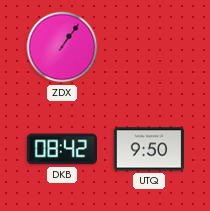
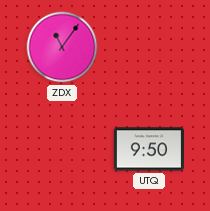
ZDX: 1:06 -> 11:06 (62, 47)
DKB: 08:42 -> none (62, 149)
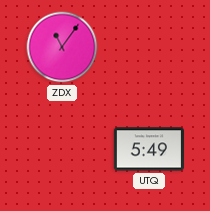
UTQ: 9:50 -> 5:49 (148, 149)
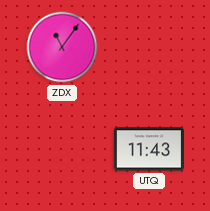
UTQ: 5:49 -> 11:43 (148, 149)
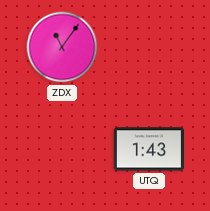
UTQ: 11:43 -> 1:43 (148, 149)
